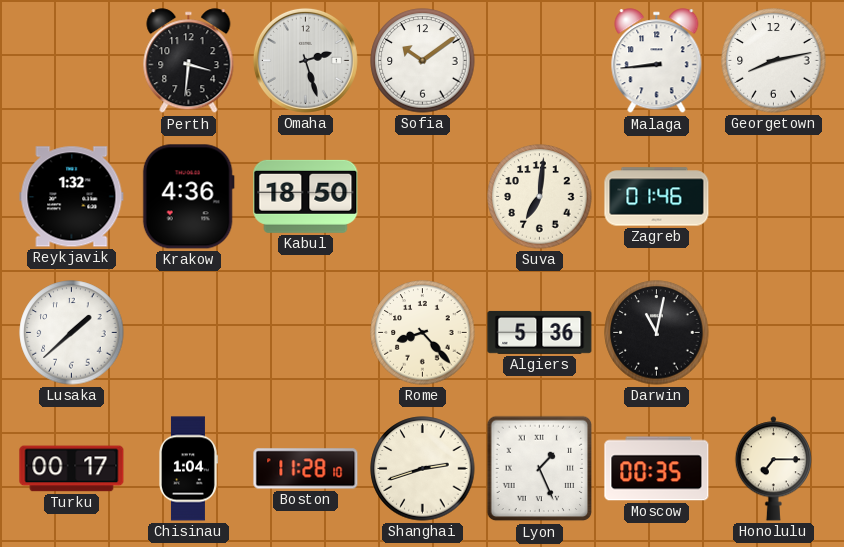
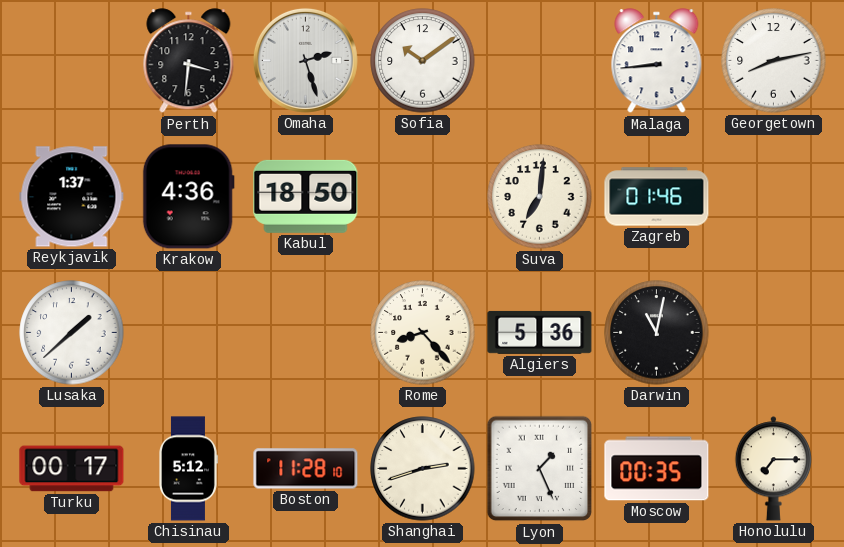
Reykjavik: 1:32 -> 1:37 (72, 197)
Chisinau: 1:04 -> 5:12 (189, 469)
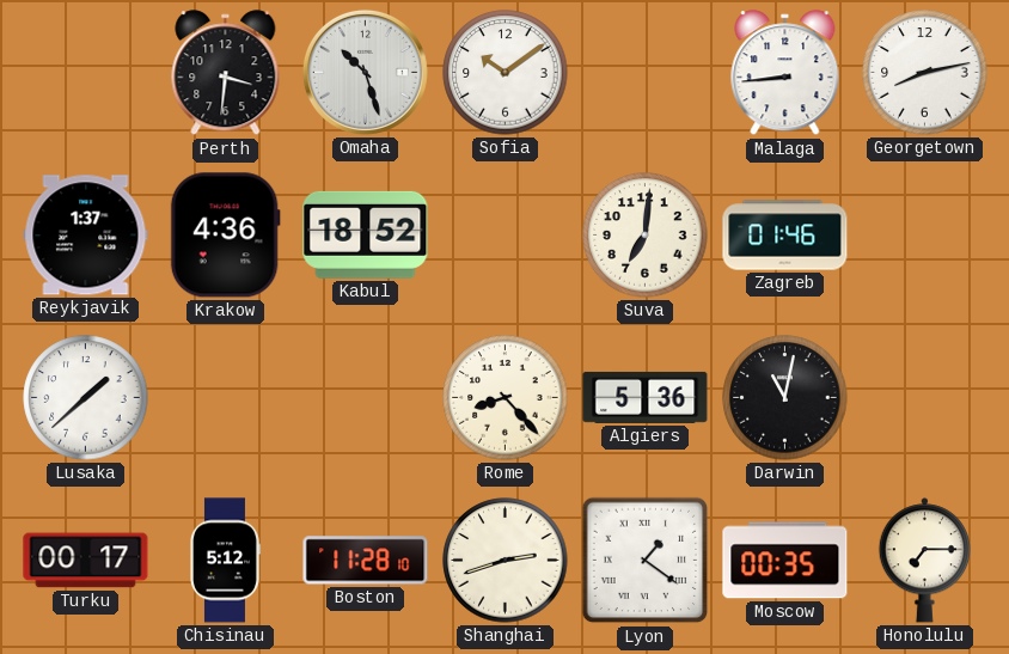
Omaha: 2:27 -> 10:27 (365, 72)
Kabul: 18:50 -> 18:52 (366, 234)
Lyon: 1:26 -> 1:21 (646, 561)
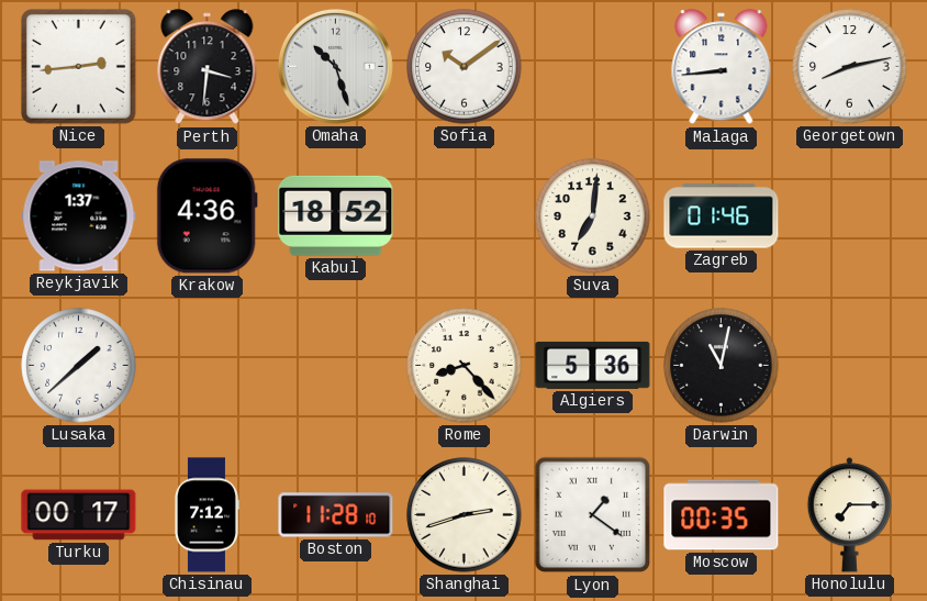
Nice: none -> 2:44 (78, 66)
Chisinau: 5:12 -> 7:12 (208, 515)
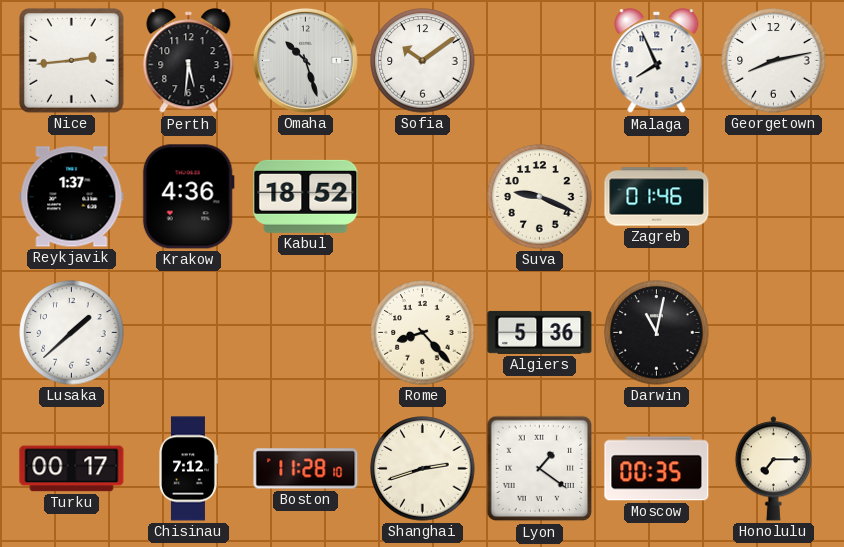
Perth: 3:31 -> 5:31 (189, 61)
Malaga: 8:44 -> 7:56 (657, 61)
Suva: 7:01 -> 9:19 (540, 197)
